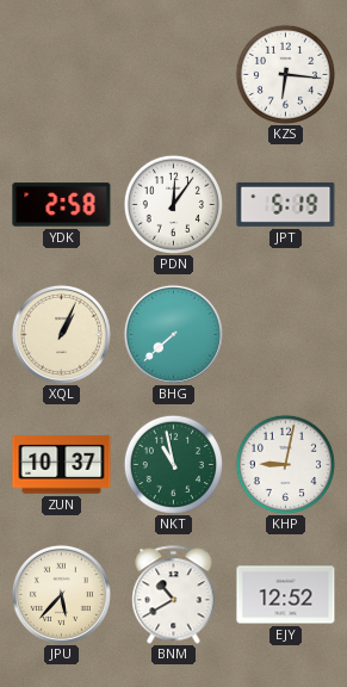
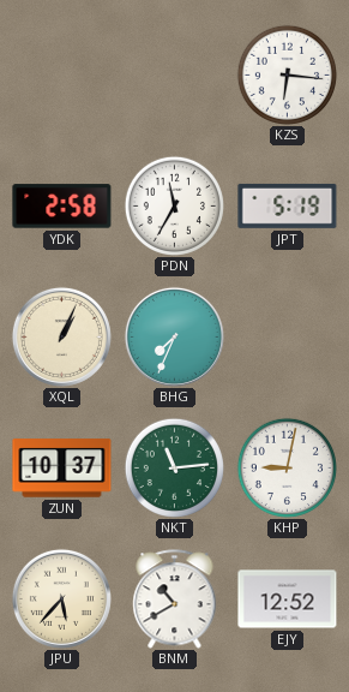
PDN: 12:06 -> 11:35 (174, 205)
BHG: 7:38 -> 7:34 (174, 336)
NKT: 10:58 -> 11:14 (174, 467)
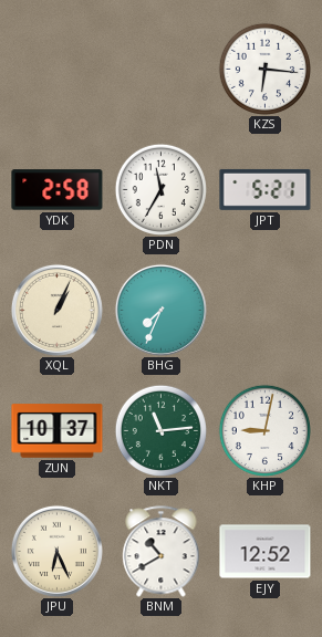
JPT: 5:19 -> 5:21 (266, 189)
JPU: 5:37 -> 6:26 (56, 551)
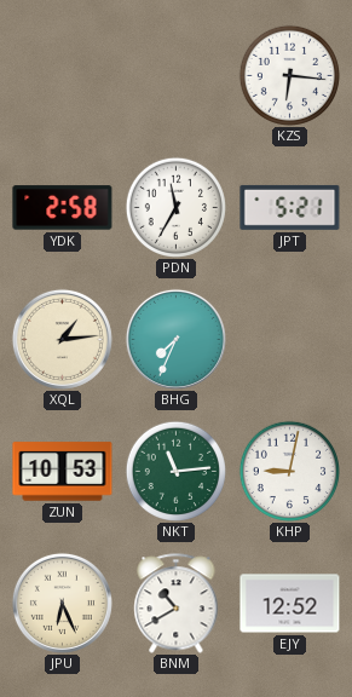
XQL: 1:04 -> 1:14 (62, 339)
ZUN: 10:37 -> 10:53 (63, 472)
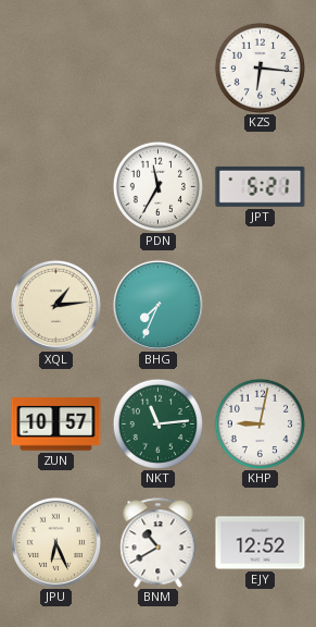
YDK: 2:58 -> none (63, 208)
ZUN: 10:53 -> 10:57 (56, 425)
